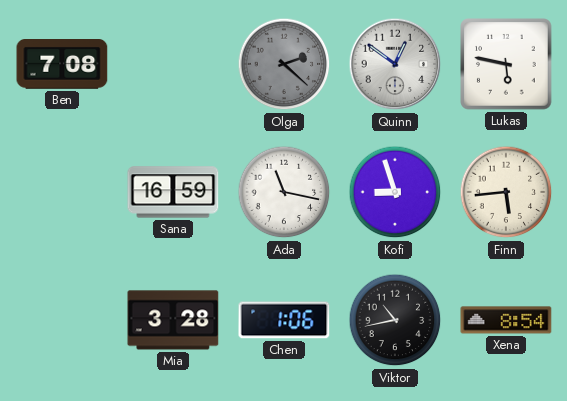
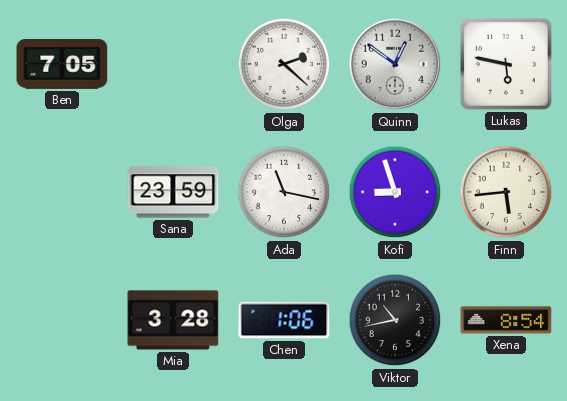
Ben: 7:08 -> 7:05 (62, 65)
Olga dial: grey -> white (284, 64)
Sana: 16:59 -> 23:59 (173, 192)
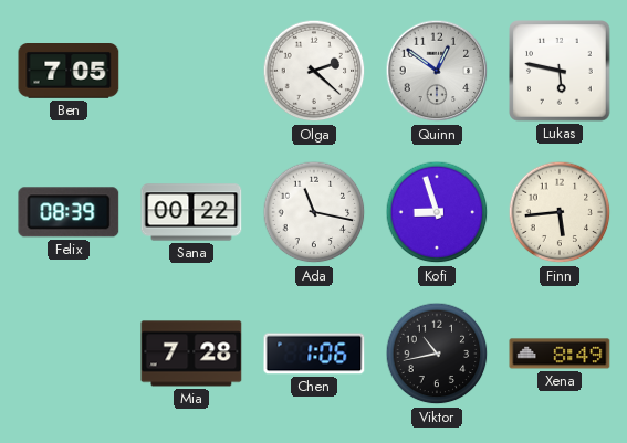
Felix: none -> 08:39 (69, 212)
Sana: 23:59 -> 00:22 (191, 212)
Mia: 3:28 -> 7:28 (191, 354)
Xena: 8:54 -> 8:49 (560, 354)
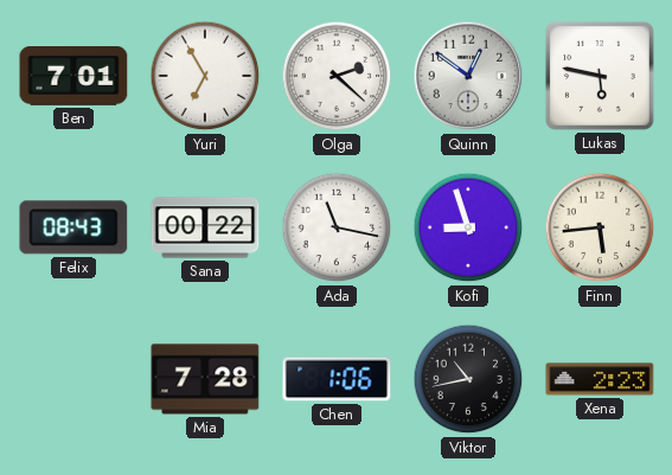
Ben: 7:05 -> 7:01 (73, 77)
Yuri: none -> 6:55 (205, 76)
Felix: 08:39 -> 08:43 (73, 227)
Xena: 8:49 -> 2:23 (600, 379)
